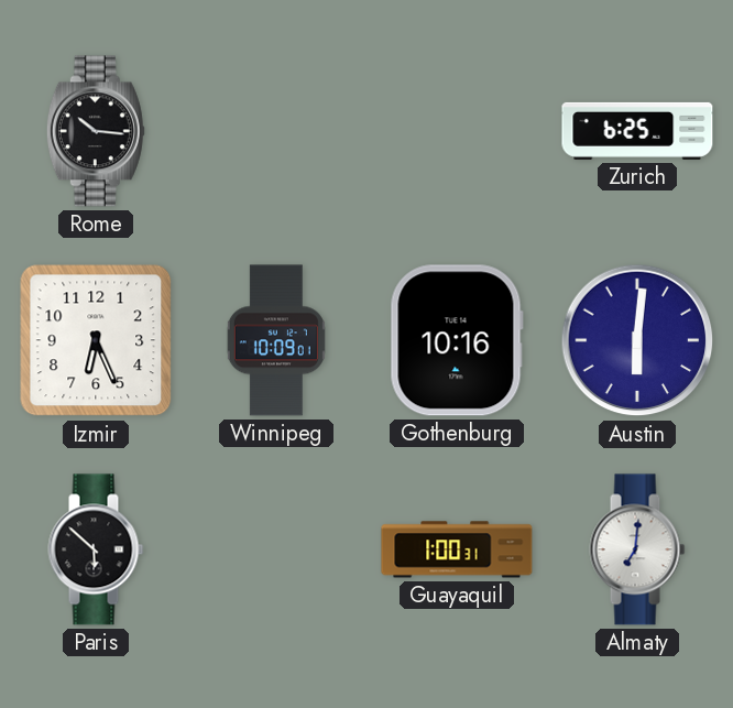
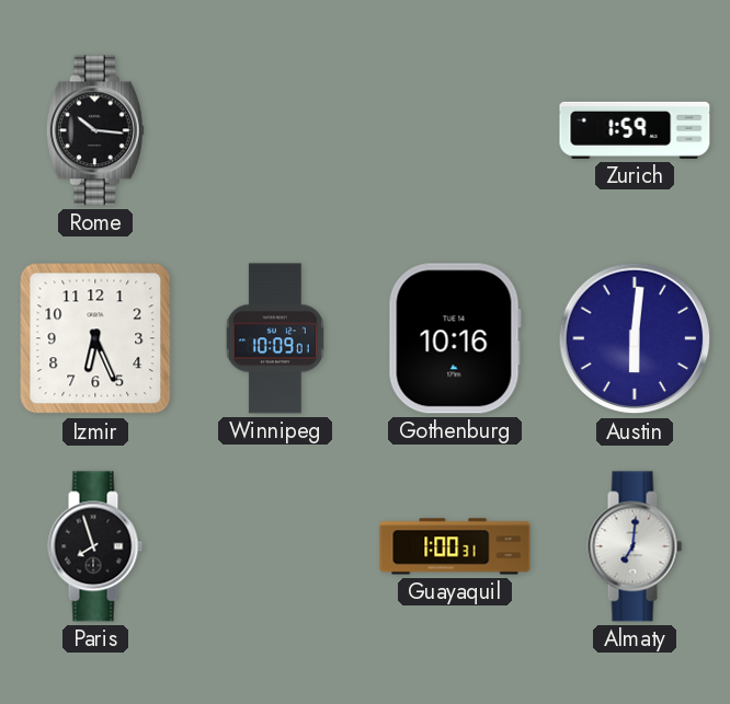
Zurich: 6:25 -> 1:59 (635, 130)
Paris: 5:52 -> 7:57 (95, 546)
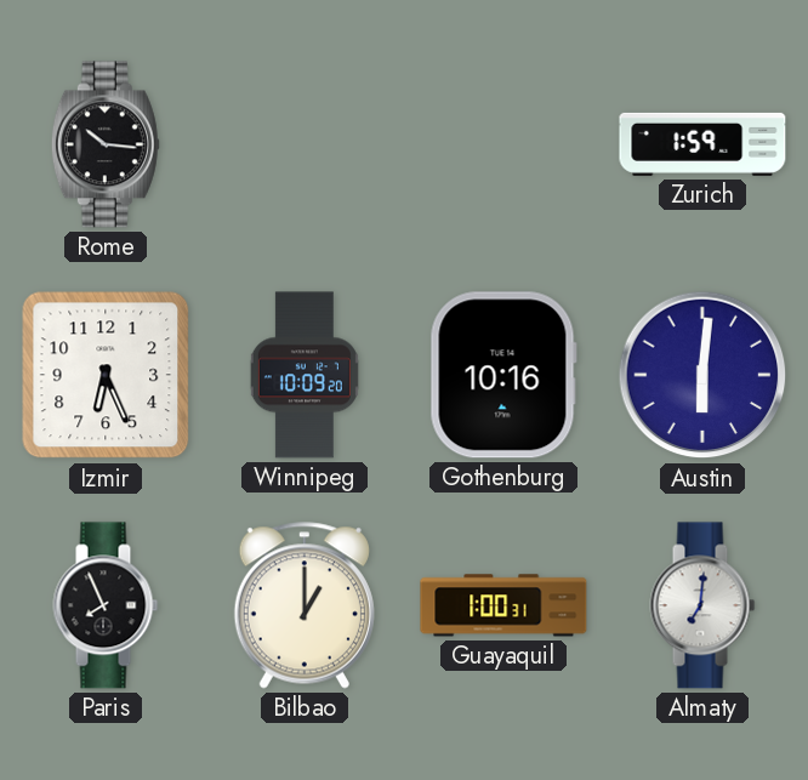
Winnipeg: 10:09:01 -> 10:09:20 (305, 375)
Paris: 7:57 -> 7:56 (106, 605)
Bilbao: none -> 1:00 (305, 605)
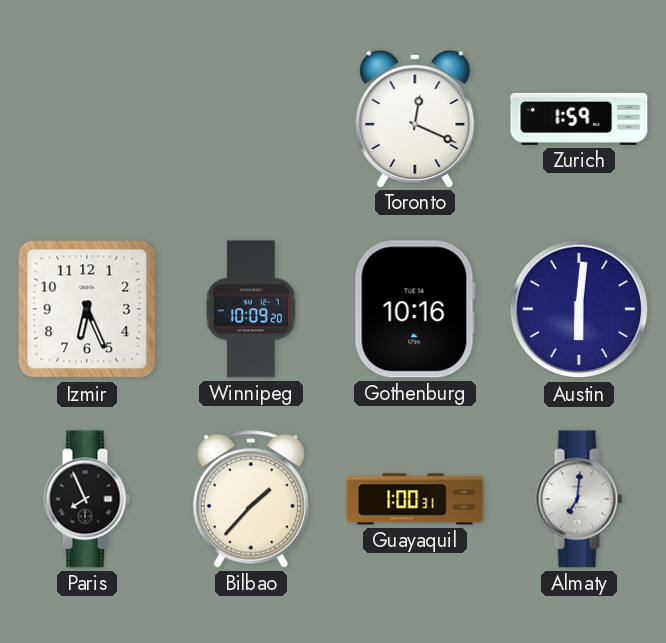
Rome: 10:16 -> none (106, 144)
Toronto: none -> 12:19 (415, 118)
Bilbao: 1:00 -> 1:37 (251, 499)
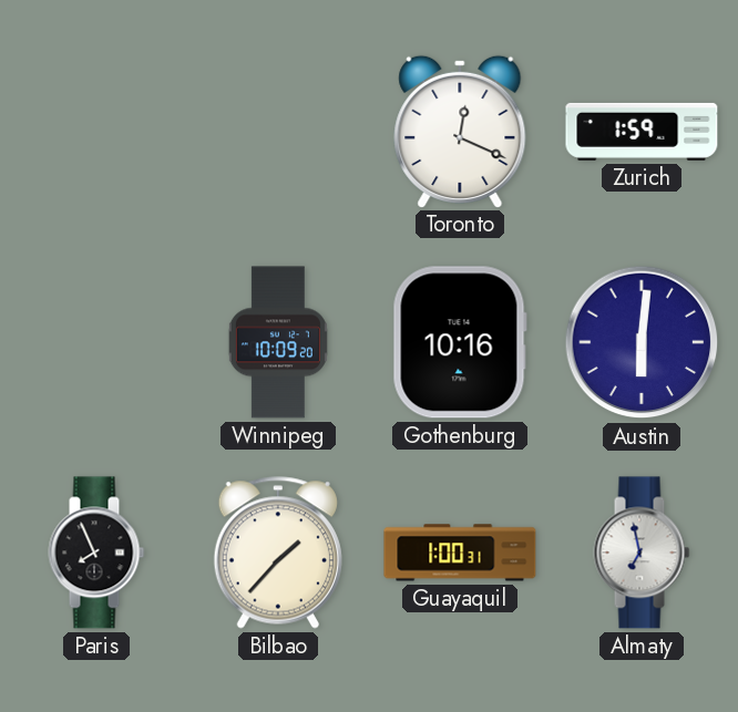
Izmir: 6:26 -> none (87, 309)
Almaty: 7:01 -> 6:58 (642, 553)
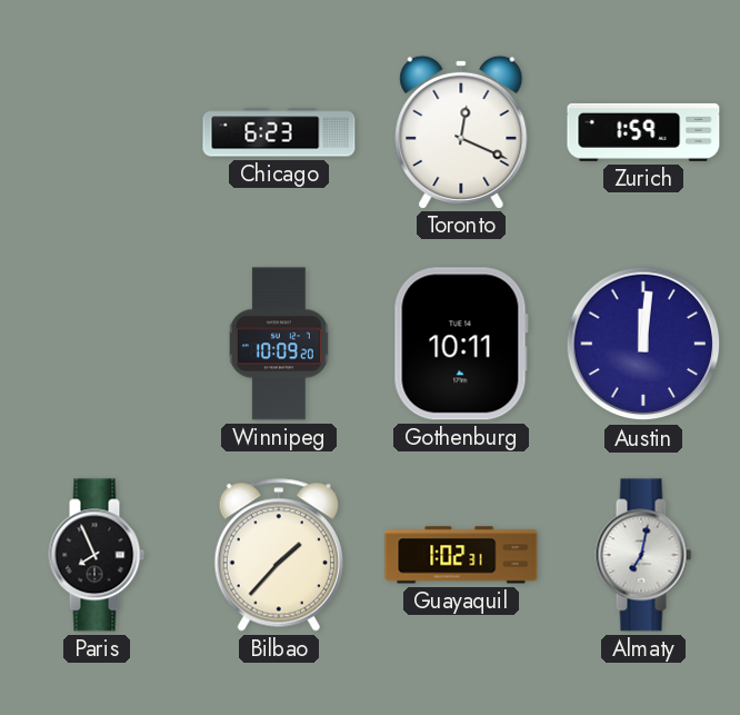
Chicago: none -> 6:23 (279, 132)
Gothenburg: 10:16 -> 10:11 (461, 344)
Austin: 6:01 -> 12:01 (643, 344)
Guayaquil: 1:00 -> 1:02 (461, 555)
Almaty: 6:58 -> 7:02 (643, 555)
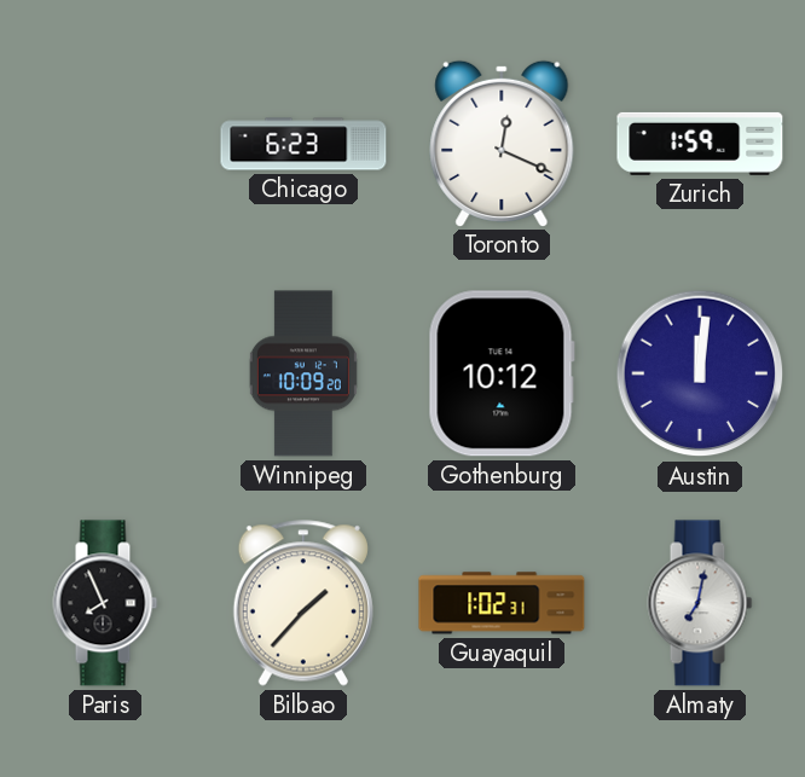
Gothenburg: 10:11 -> 10:12 (502, 373)
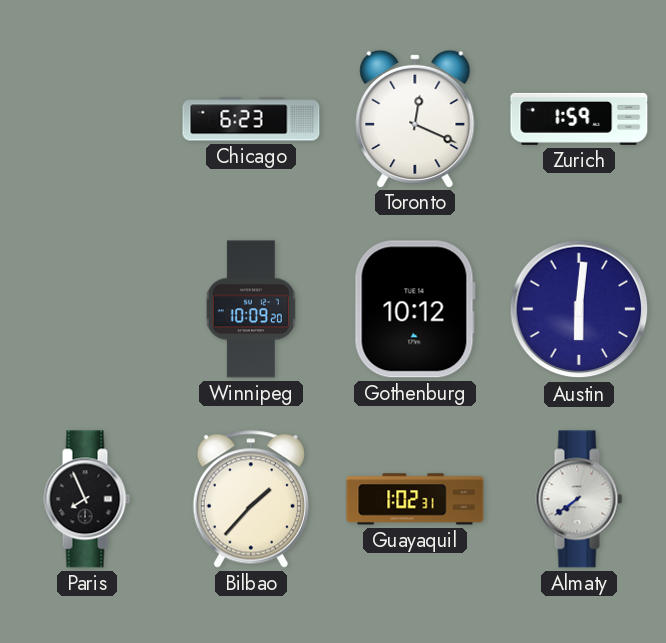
Austin: 12:01 -> 6:01 (579, 309)
Almaty: 7:02 -> 7:39 (579, 499)
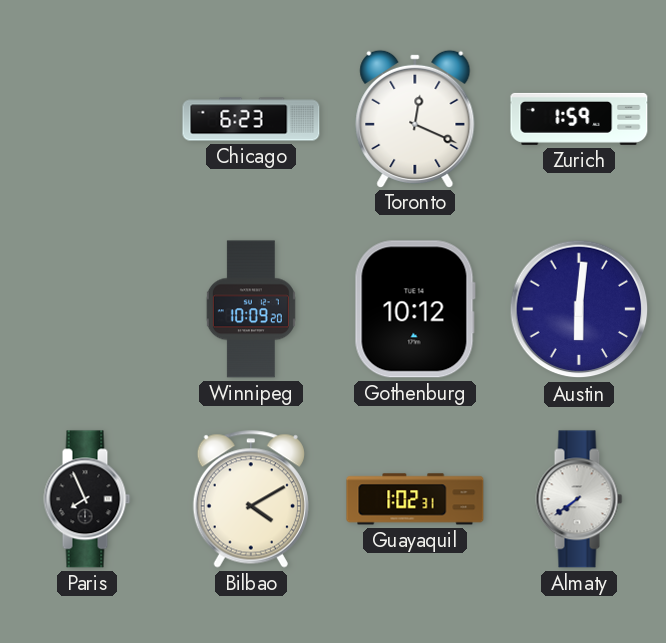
Bilbao: 1:37 -> 4:10 (251, 499)
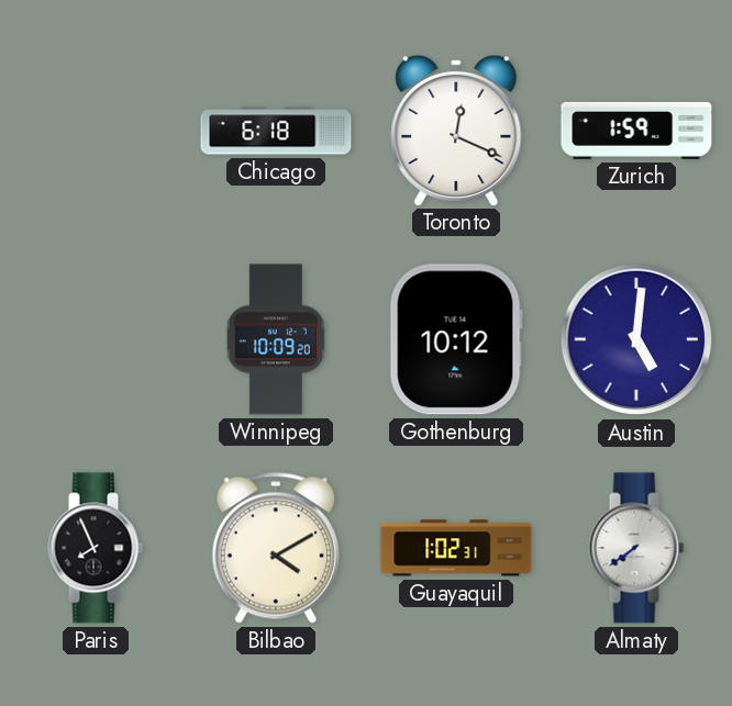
Chicago: 6:23 -> 6:18 (276, 131)
Austin: 6:01 -> 5:01 (636, 339)
